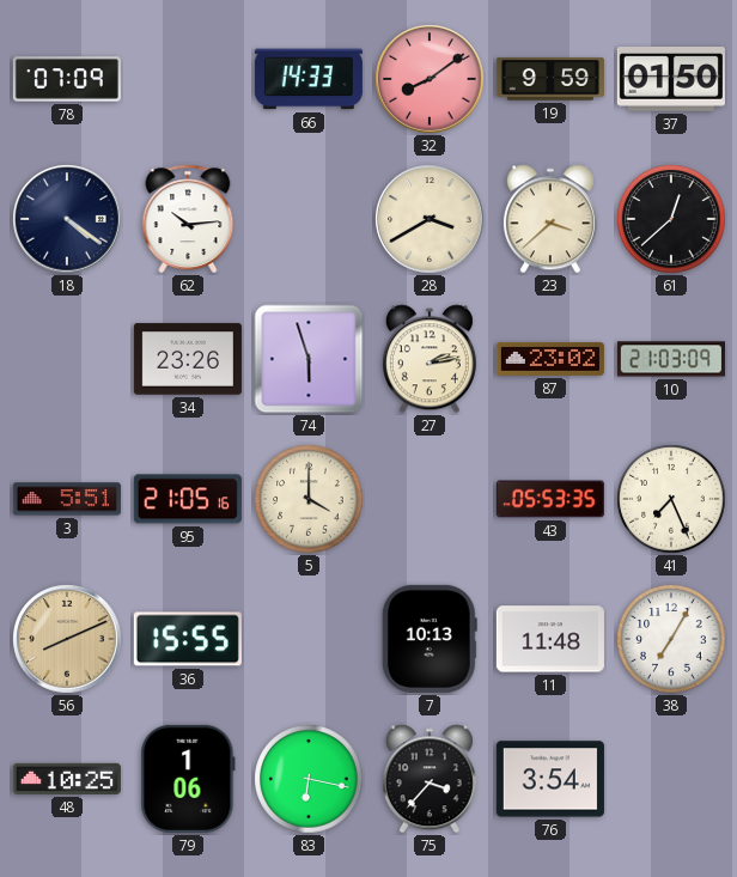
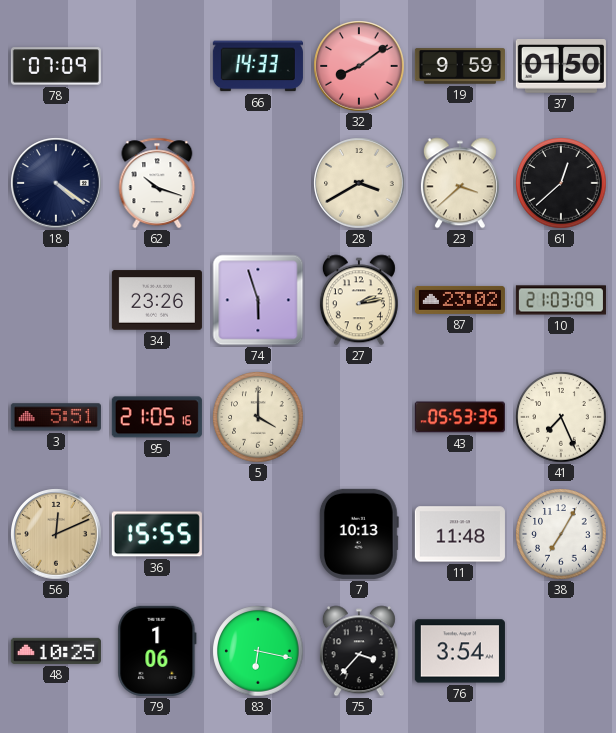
62: 10:14 -> 10:18 (157, 183)
56: 8:11 -> 12:11 (56, 534)
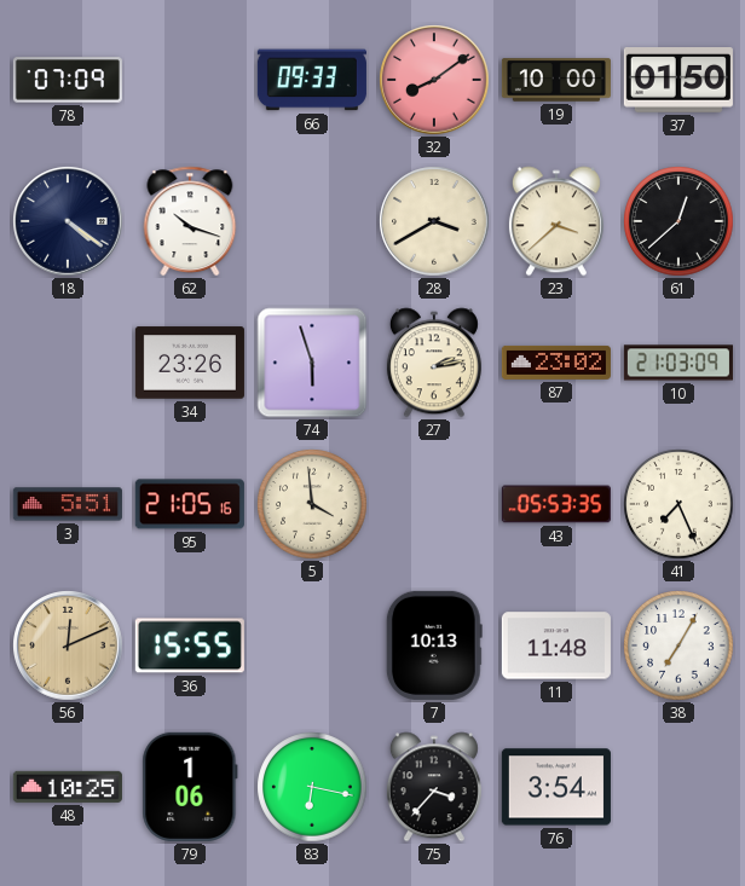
66: 14:33 -> 09:33 (312, 80)
19: 9:59 -> 10:00 (556, 80)
5: 4:00 -> 3:59 (312, 504)
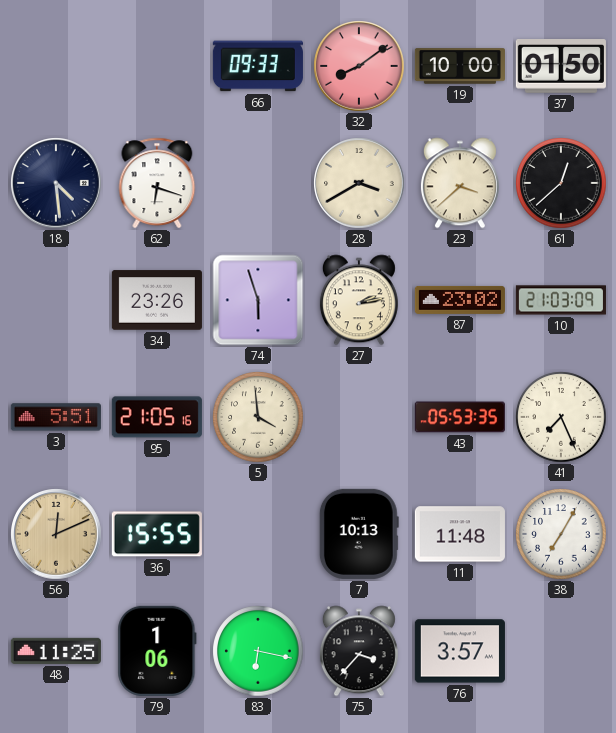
78: 07:09 -> none (68, 80)
18: 4:21 -> 4:29 (56, 183)
62: 10:18 -> 6:18 (157, 183)
48: 10:25 -> 11:25 (56, 651)
76: 3:54 -> 3:57 (460, 651)
